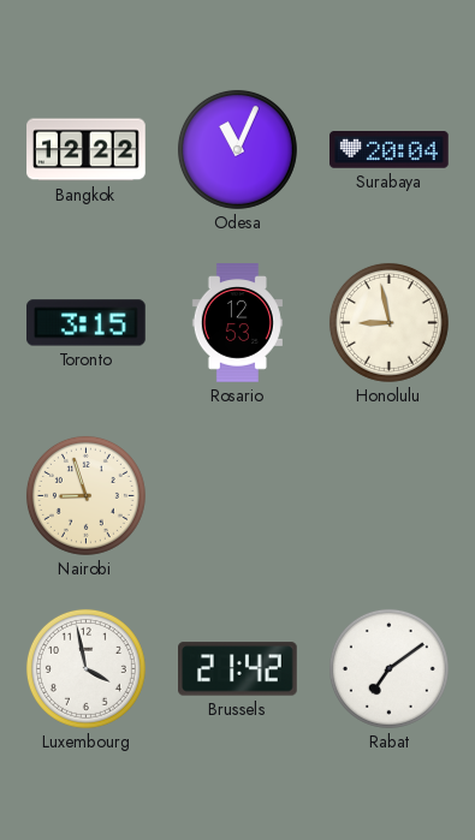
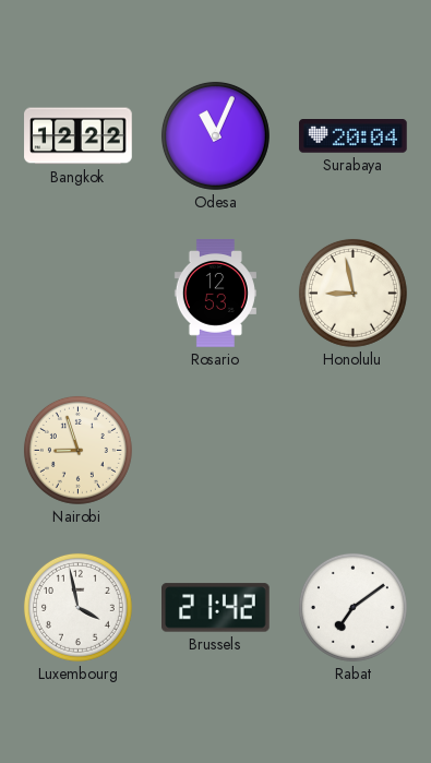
Toronto: 3:15 -> none (87, 323)
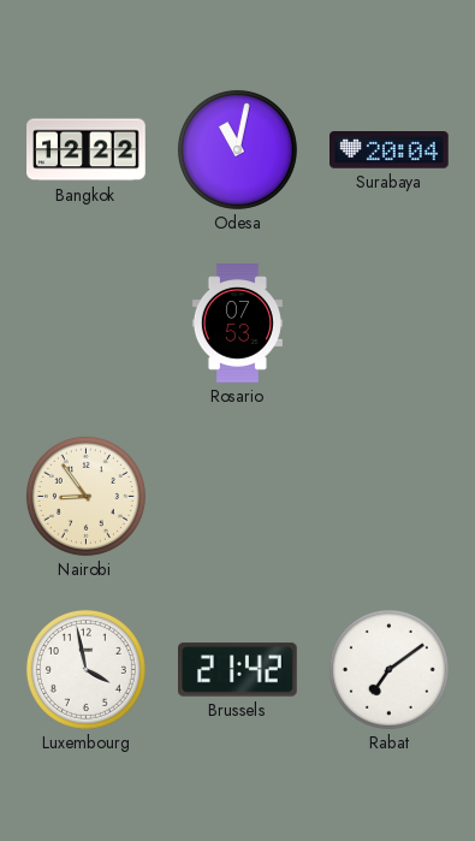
Odesa: 11:04 -> 11:02 (237, 149)
Rosario: 12:53 -> 07:53 (237, 324)
Honolulu: 8:58 -> none (352, 293)
Nairobi: 8:57 -> 8:54 (85, 496)
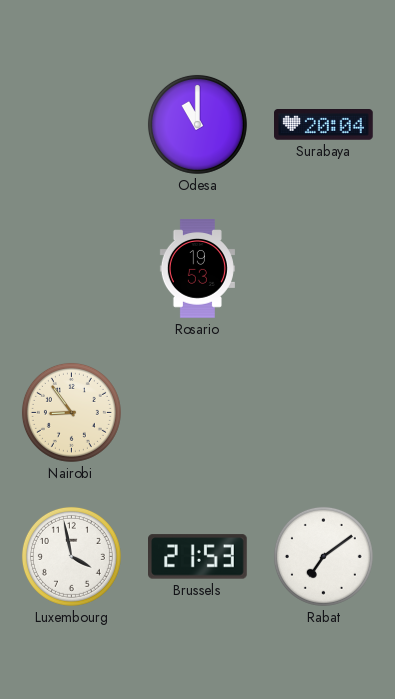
Bangkok: 12:22 -> none (87, 150)
Odesa: 11:02 -> 11:00 (197, 124)
Rosario: 07:53 -> 19:53 (197, 269)
Brussels: 21:42 -> 21:53 (198, 557)
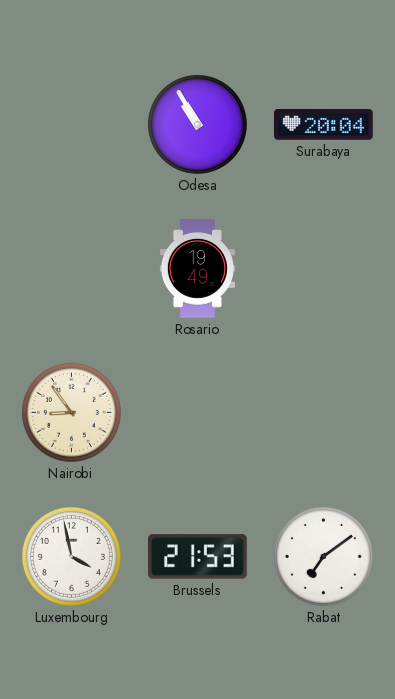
Odesa: 11:00 -> 10:55 (197, 124)
Rosario: 19:53 -> 19:49 (197, 269)
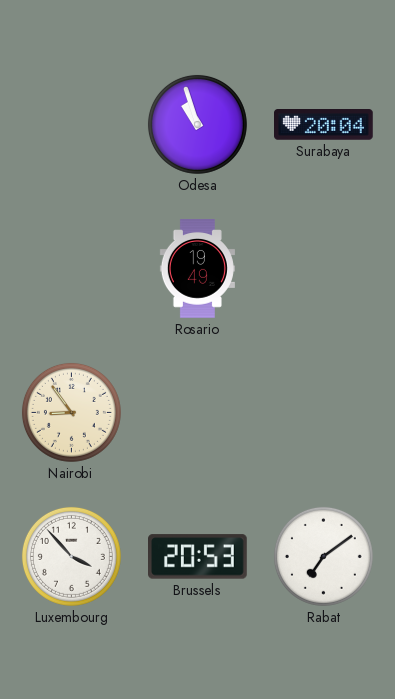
Odesa: 10:55 -> 10:57 (197, 124)
Luxembourg: 3:58 -> 3:53 (71, 556)
Brussels: 21:53 -> 20:53 (198, 557)
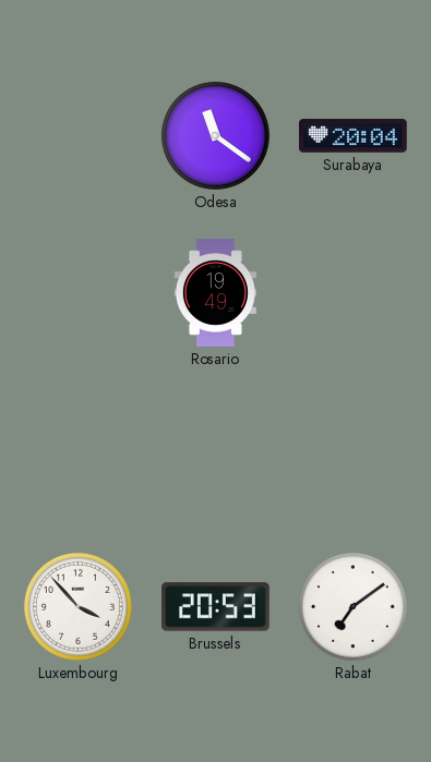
Odesa: 10:57 -> 11:21 (215, 135)
Nairobi: 8:54 -> none (71, 412)
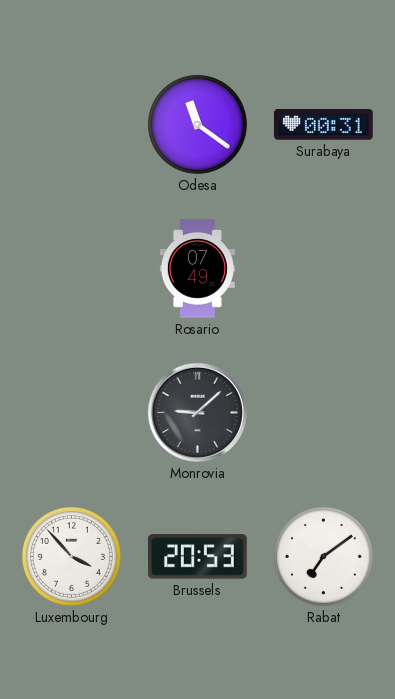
Surabaya: 20:04 -> 00:31 (324, 125)
Rosario: 19:49 -> 07:49 (197, 269)
Monrovia: none -> 9:08 (197, 412)
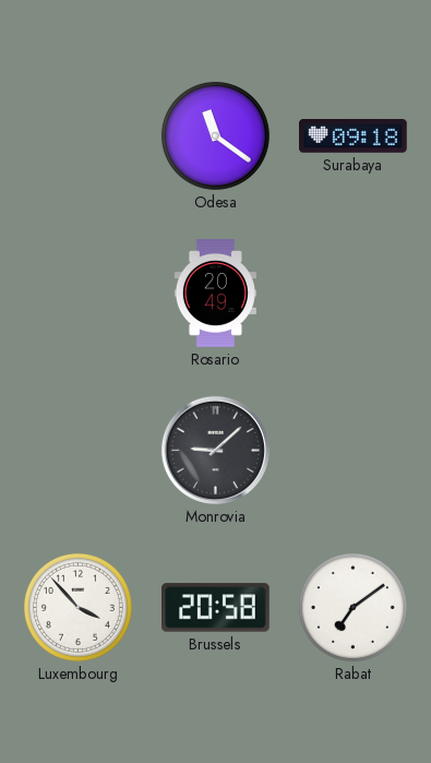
Surabaya: 00:31 -> 09:18 (354, 136)
Rosario: 07:49 -> 20:49 (215, 294)
Brussels: 20:53 -> 20:58 (216, 608)
